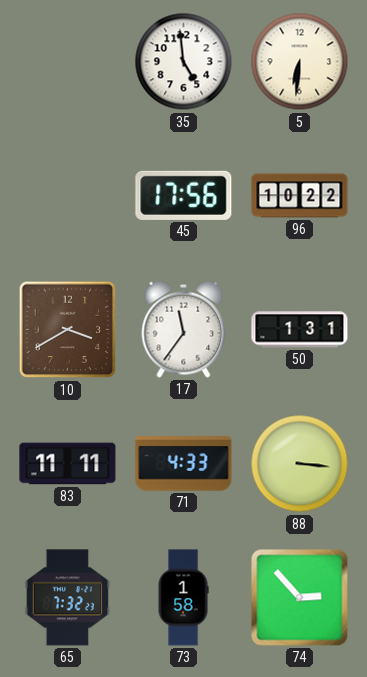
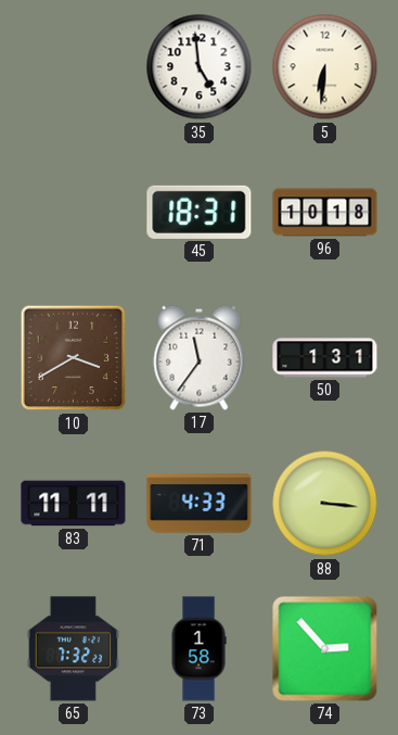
45: 17:56 -> 18:31 (200, 212)
96: 10:22 -> 10:18 (325, 213)
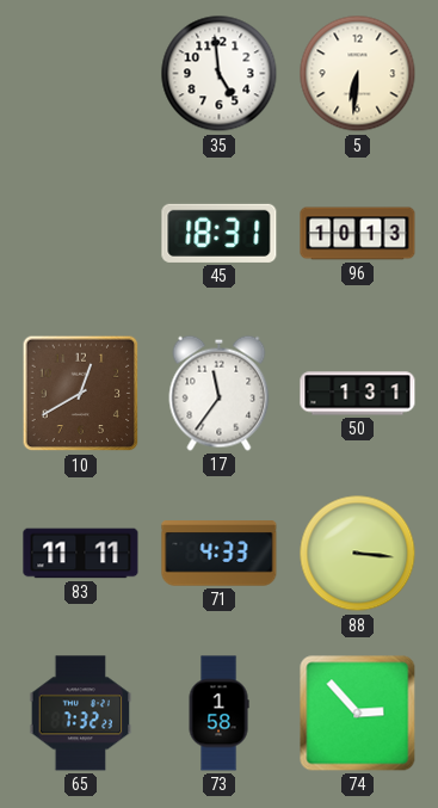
96: 10:18 -> 10:13 (358, 234)
10: 3:40 -> 12:40 (81, 394)
